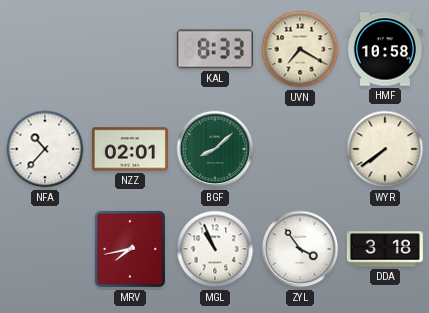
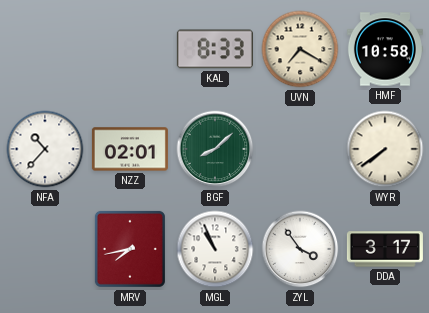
DDA: 3:18 -> 3:17 (385, 249)
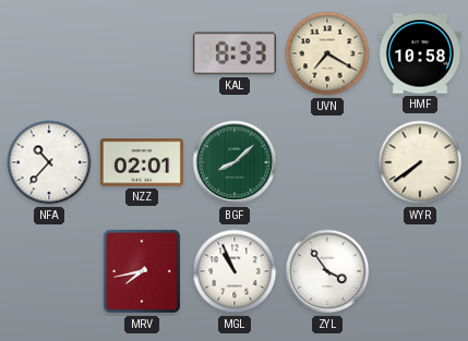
DDA: 3:17 -> none (385, 249)
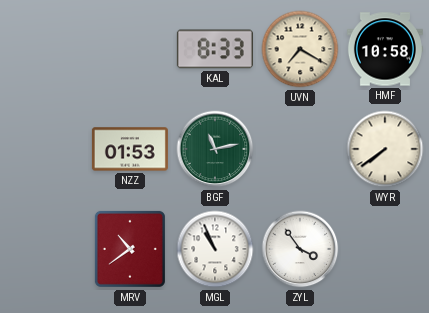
NFA: 10:37 -> none (49, 162)
NZZ: 02:01 -> 01:53 (130, 149)
BGF: 8:08 -> 11:13 (215, 149)
MRV: 7:43 -> 10:39 (130, 249)
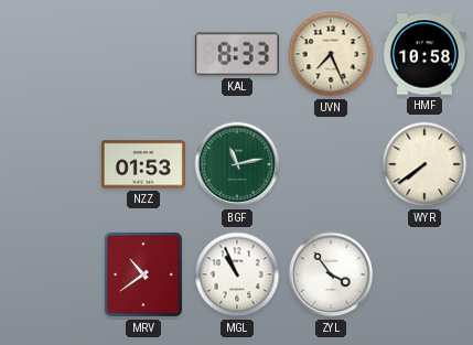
UVN: 7:20 -> 7:26 (331, 54)
